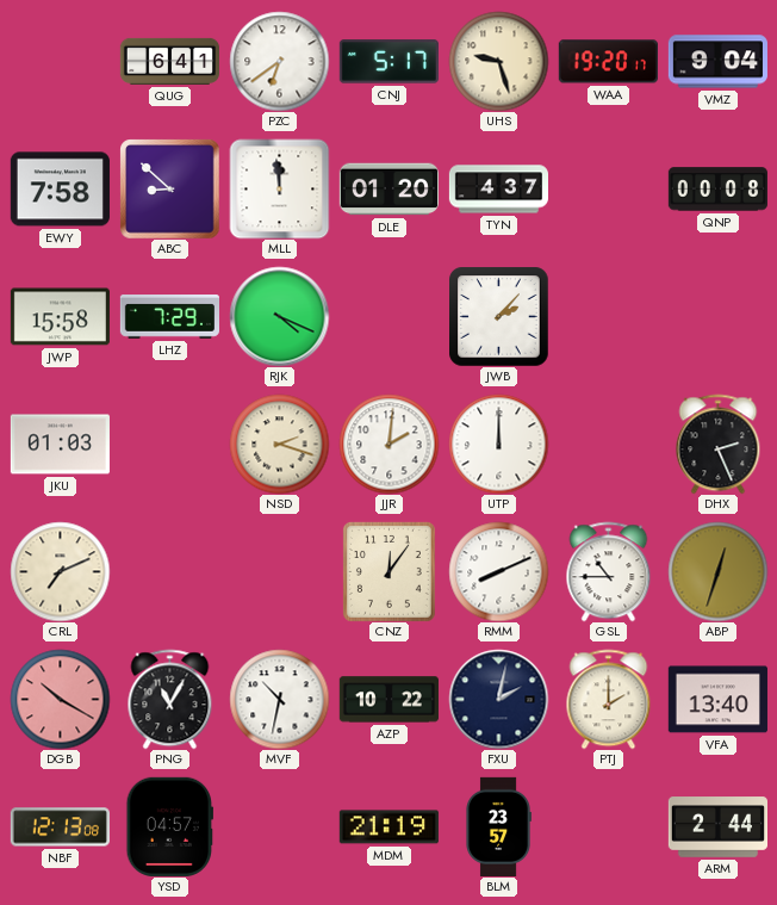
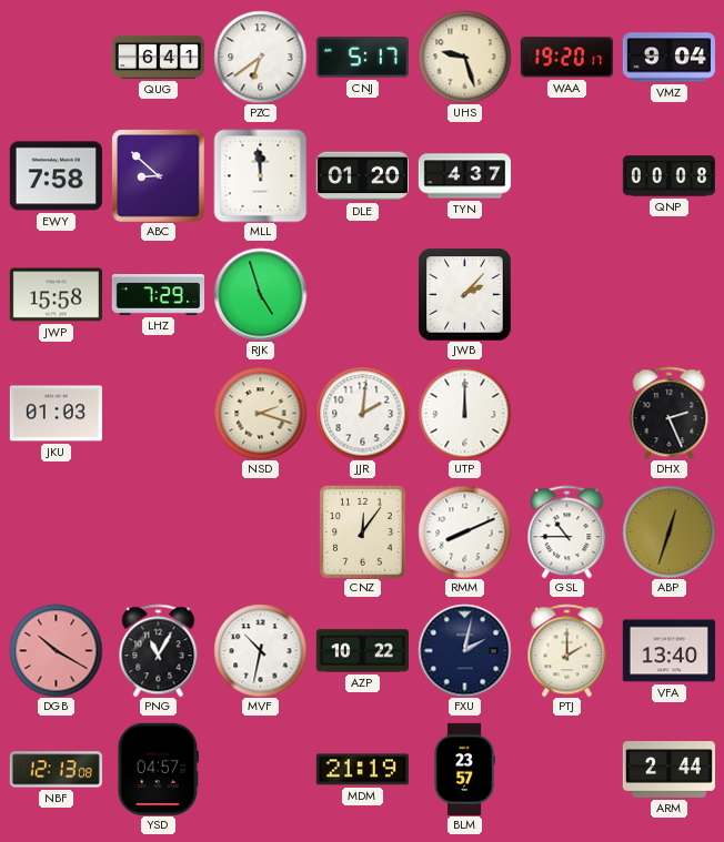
RJK: 4:19 -> 4:57 (260, 294)
CRL: 7:11 -> none (60, 571)
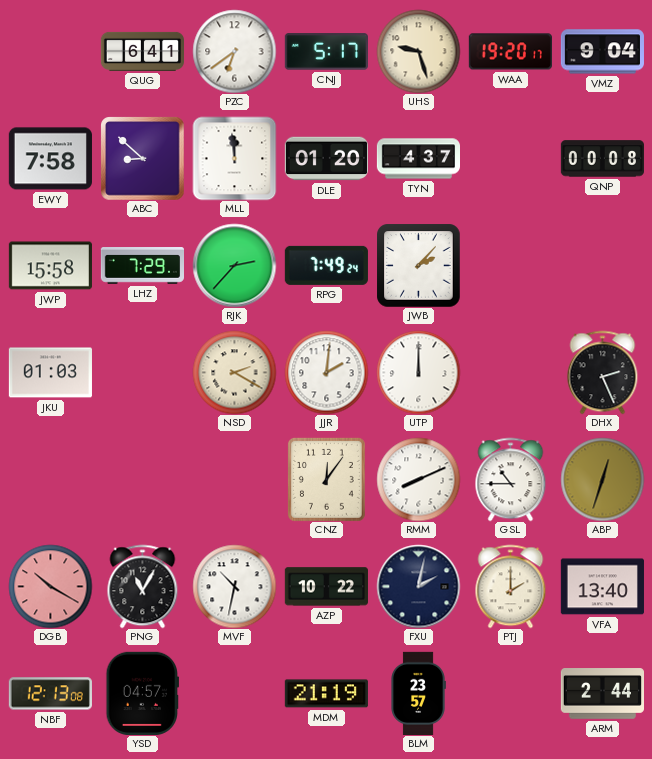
RJK: 4:57 -> 2:37 (234, 265)
RPG: none -> 7:49 (326, 265)
NSD: 2:18 -> 2:20 (234, 372)
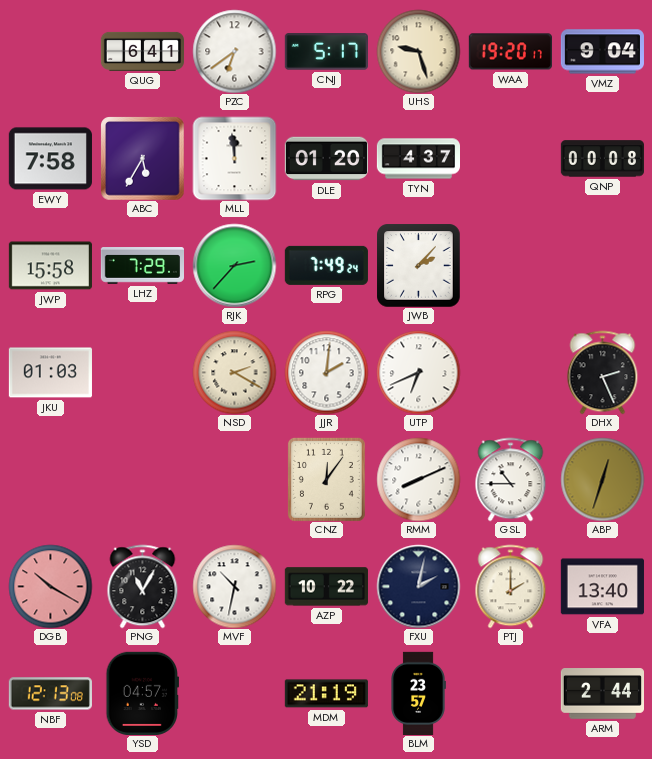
ABC: 8:52 -> 5:35 (142, 158)
UTP: 12:00 -> 6:41 (418, 372)
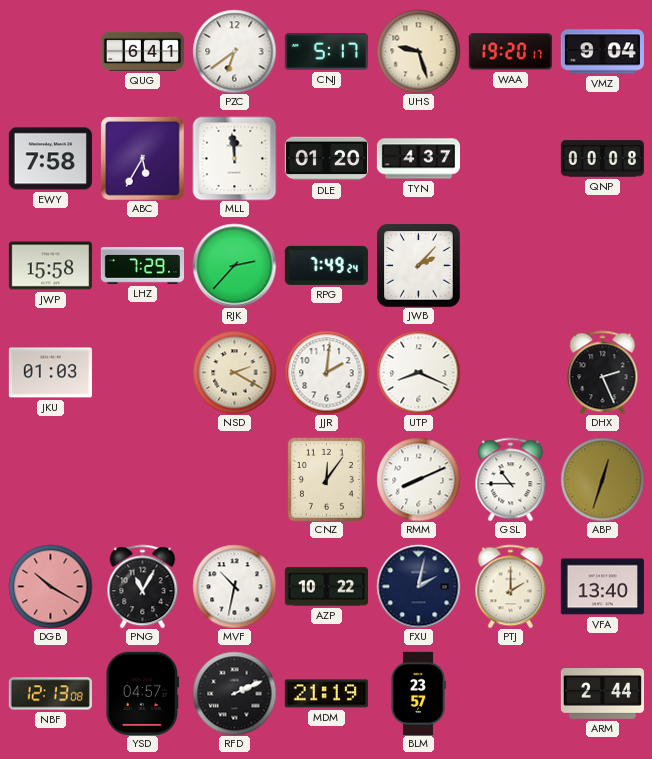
UTP: 6:41 -> 8:19 (418, 372)
RFD: none -> 2:11 (234, 693)
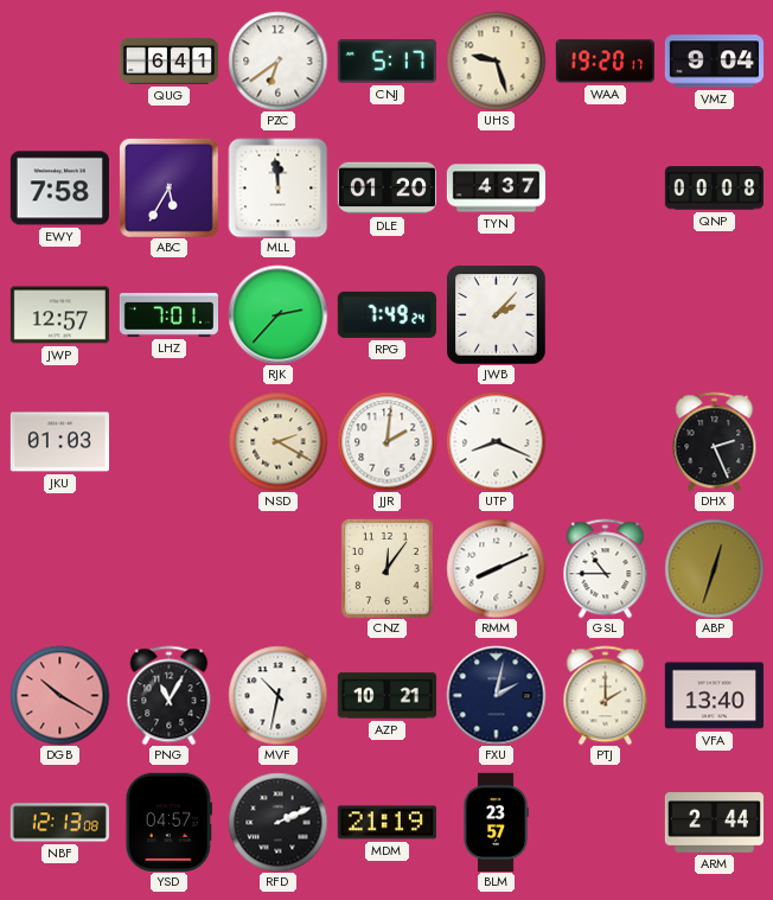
JWP: 15:58 -> 12:57 (59, 315)
LHZ: 7:29 -> 7:01 (168, 315)
AZP: 10:22 -> 10:21 (386, 696)
